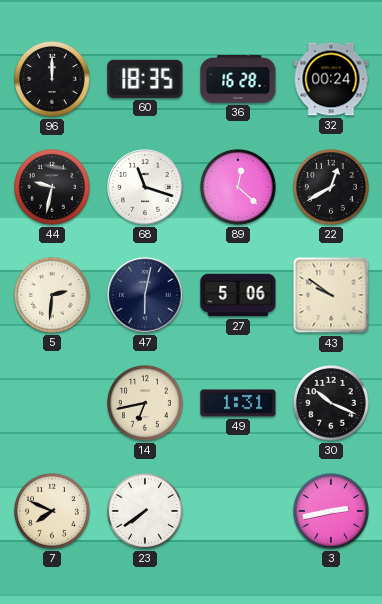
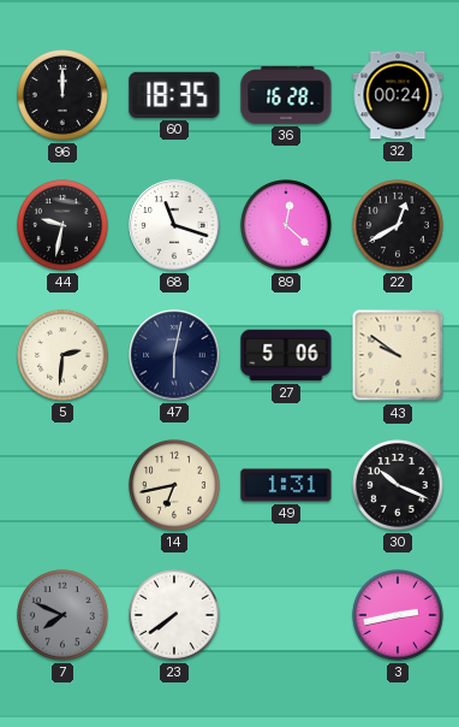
7 dial: cream -> grey (64, 616)
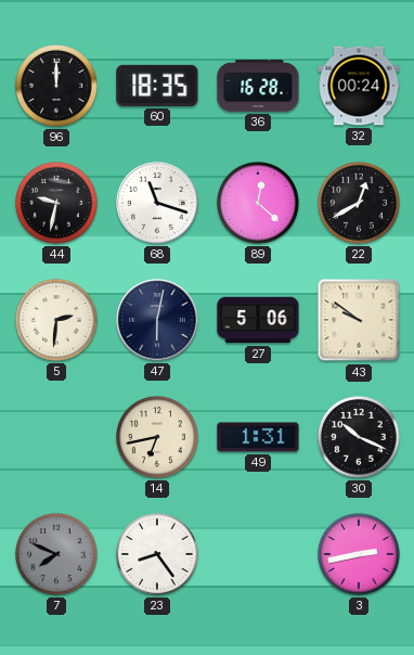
23: 7:39 -> 8:24 (158, 555)
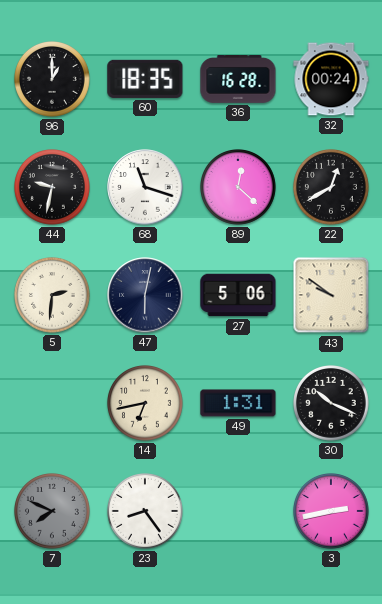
96: 12:00 -> 1:00 (53, 80)
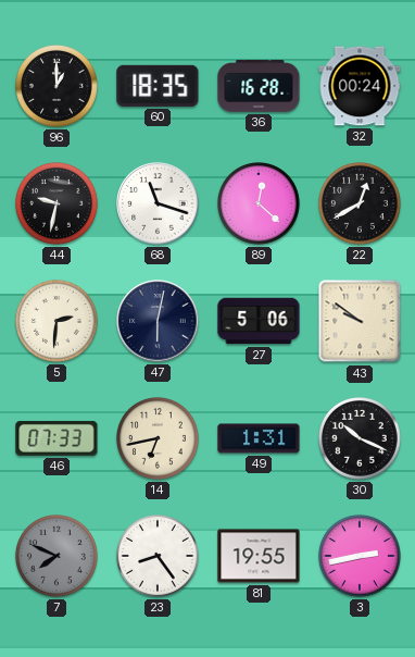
46: none -> 07:33 (56, 438)
81: none -> 19:55 (259, 556)
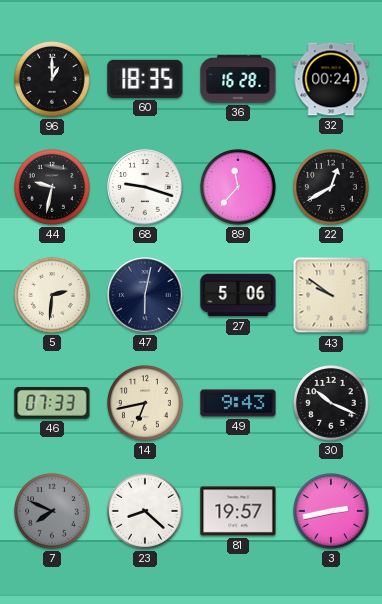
68: 11:18 -> 9:18 (145, 187)
89: 12:22 -> 11:37 (239, 188)
49: 1:31 -> 9:43 (238, 403)
23: 8:24 -> 8:22 (146, 512)
81: 19:55 -> 19:57 (238, 511)
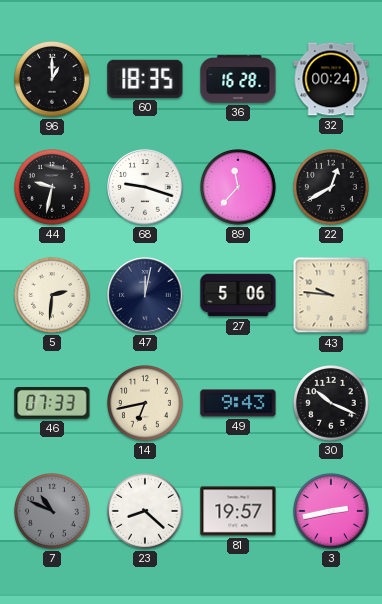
47: 6:02 -> 12:02 (145, 295)
43: 9:51 -> 9:46 (331, 295)
7: 7:49 -> 10:49 (53, 512)
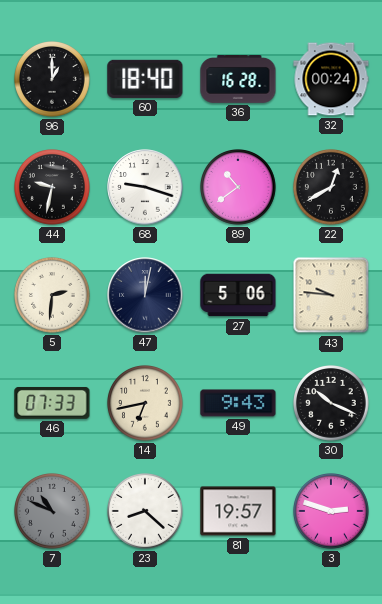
60: 18:35 -> 18:40 (145, 79)
89: 11:37 -> 10:39 (239, 188)
3: 2:43 -> 2:48 (332, 512)
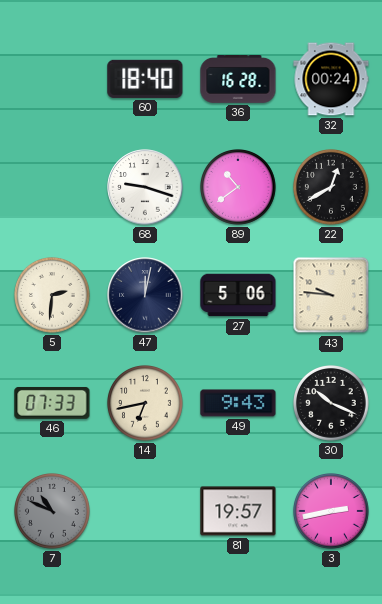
96: 1:00 -> none (53, 80)
44: 9:32 -> none (53, 188)
23: 8:22 -> none (146, 512)
3: 2:48 -> 2:43 (332, 512)
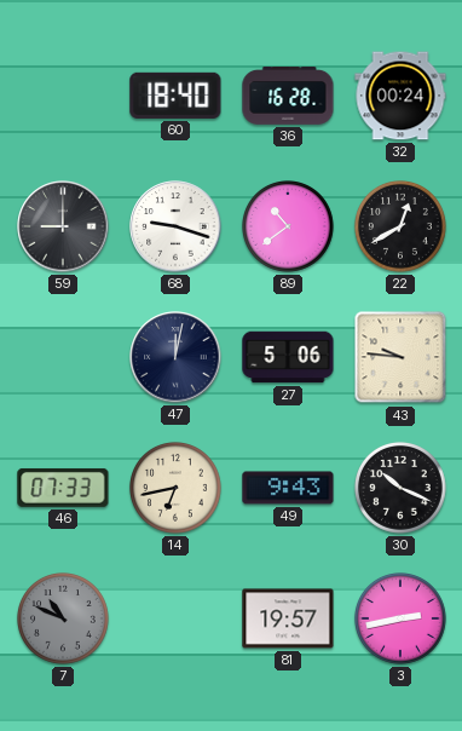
59: none -> 9:00 (63, 226)
5: 2:31 -> none (53, 296)
